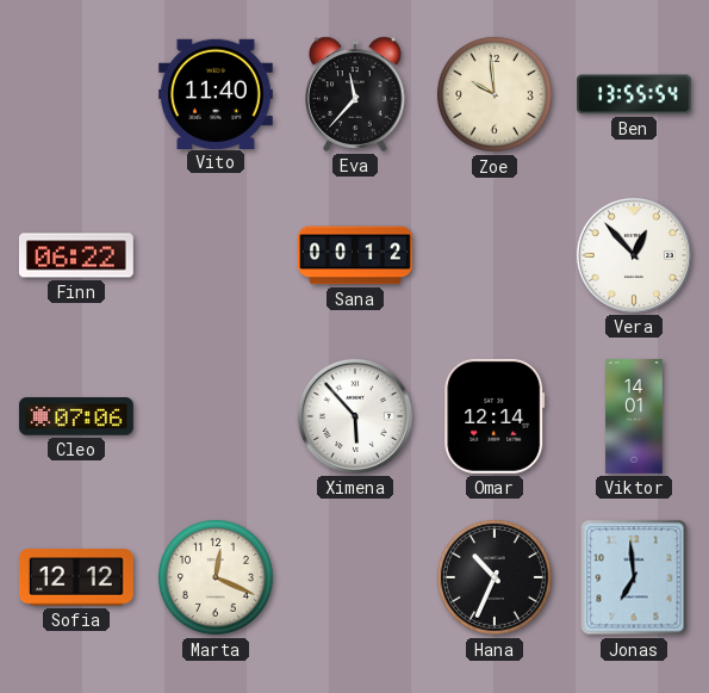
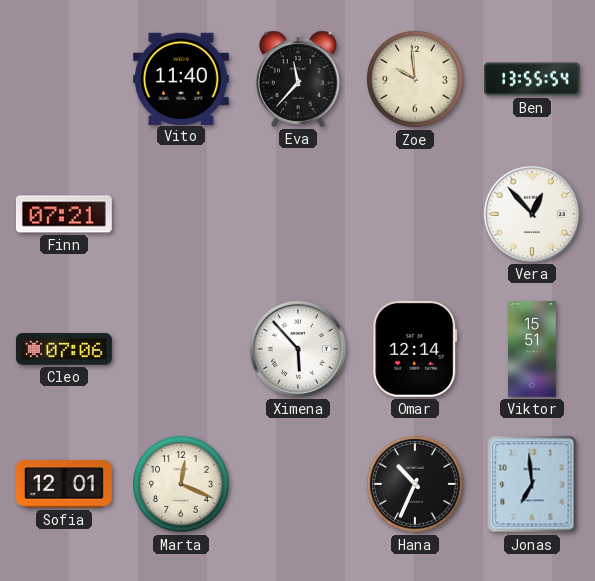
Finn: 06:22 -> 07:21 (64, 214)
Sana: 00:12 -> none (356, 255)
Viktor: 14:01 -> 15:51 (532, 350)
Sofia: 12:12 -> 12:01 (64, 484)
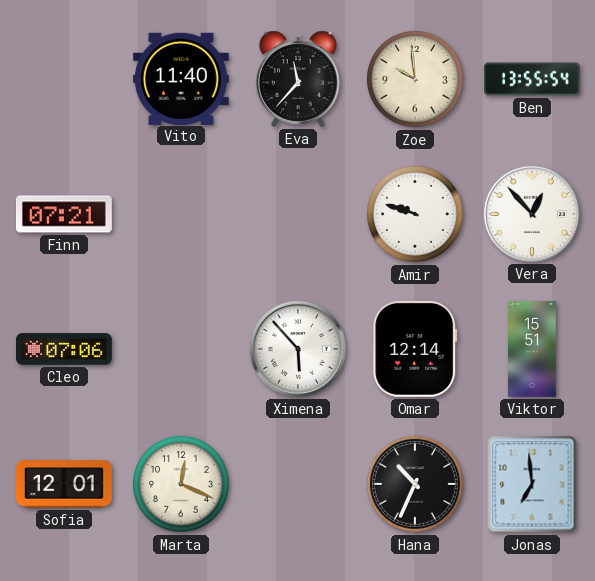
Amir: none -> 9:48 (416, 215)
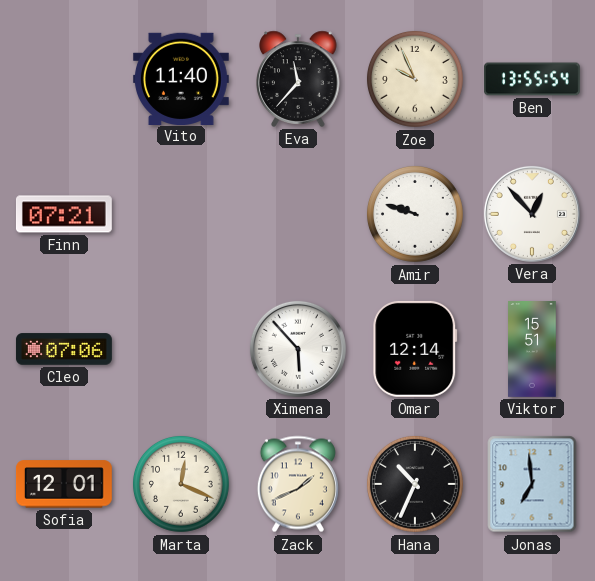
Zoe: 9:59 -> 9:56 (416, 80)
Zack: none -> 1:41 (298, 484)
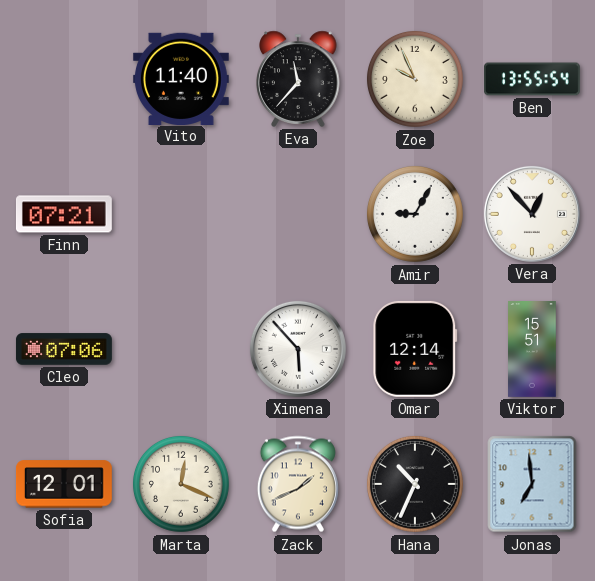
Amir: 9:48 -> 9:05 (416, 215)
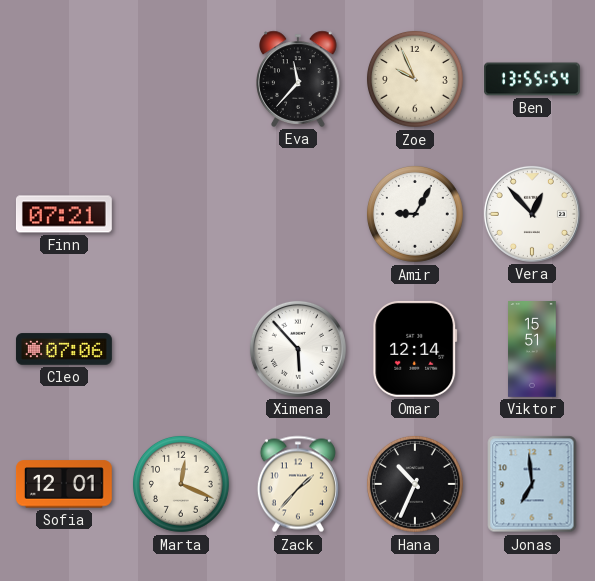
Vito: 11:40 -> none (181, 78)
Zack: 1:41 -> 1:37 (298, 484)
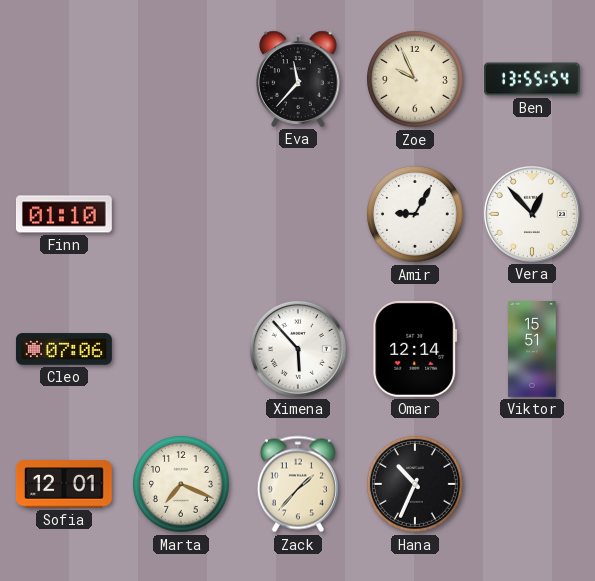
Finn: 07:21 -> 01:10 (64, 214)
Marta: 12:19 -> 7:19 (182, 485)
Jonas: 6:59 -> none (532, 484)
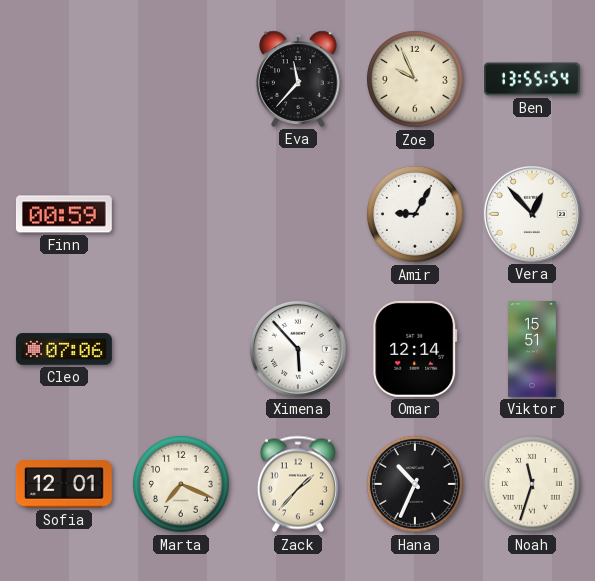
Finn: 01:10 -> 00:59 (64, 214)
Noah: none -> 11:33 (533, 485)
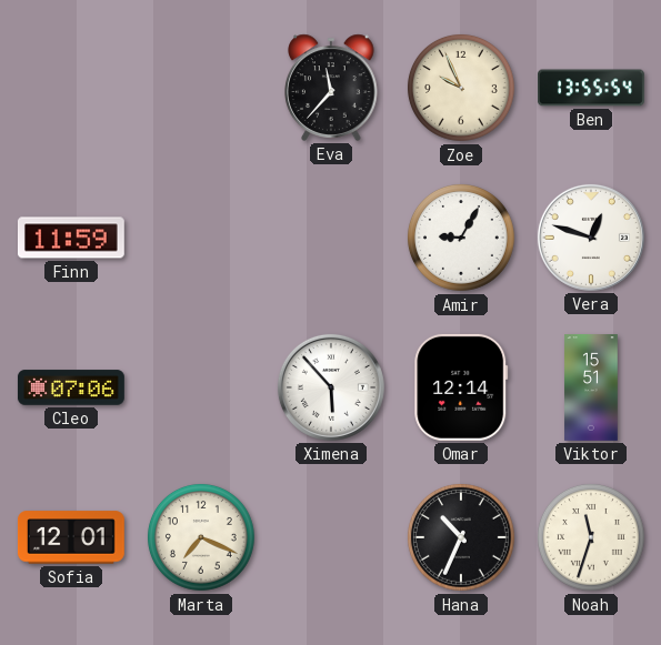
Finn: 00:59 -> 11:59 (71, 238)
Vera: 12:53 -> 12:48 (591, 238)
Zack: 1:37 -> none (298, 484)
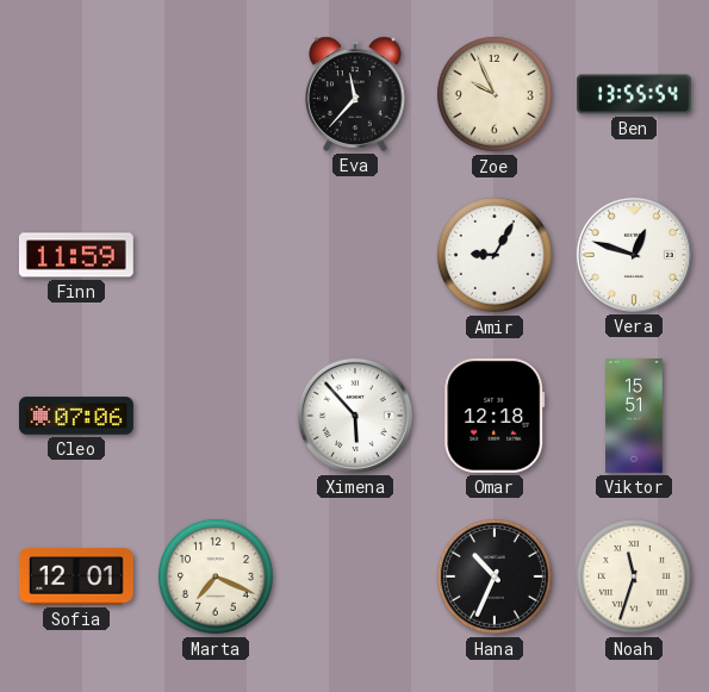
Omar: 12:14 -> 12:18 (495, 416)
